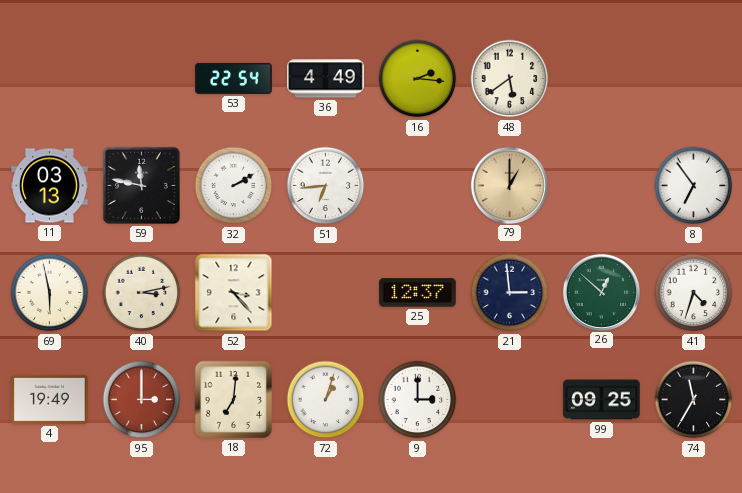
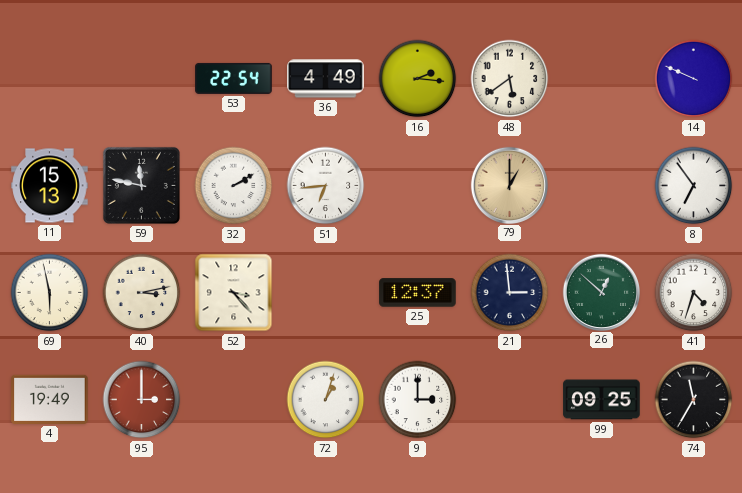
14: none -> 9:49 (694, 79)
11: 03:13 -> 15:13 (50, 186)
18: 7:01 -> none (233, 399)
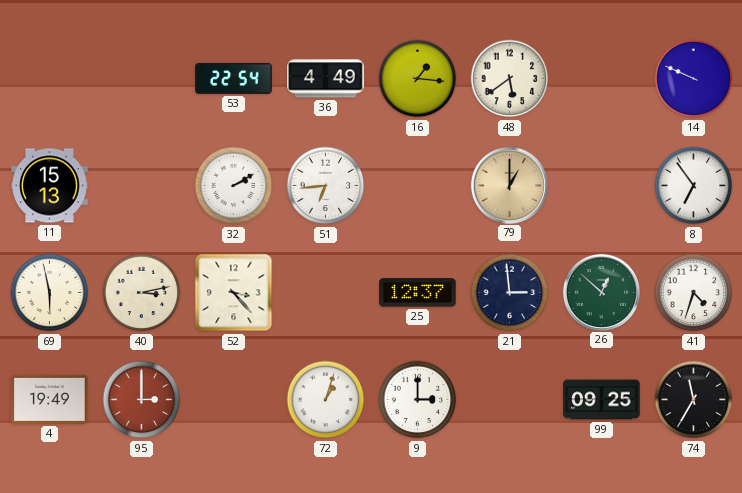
16: 2:16 -> 1:16 (418, 79)
59: 11:47 -> none (141, 185)
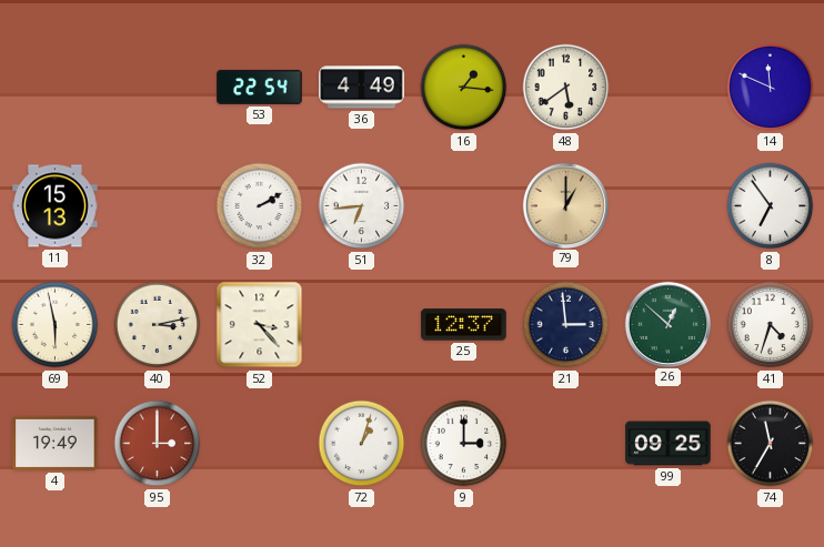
14: 9:49 -> 11:49 (771, 88)
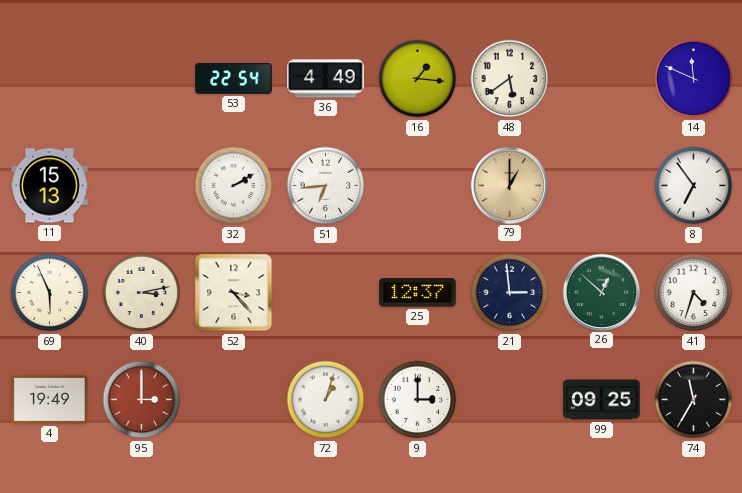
69: 5:58 -> 5:56 (50, 293)
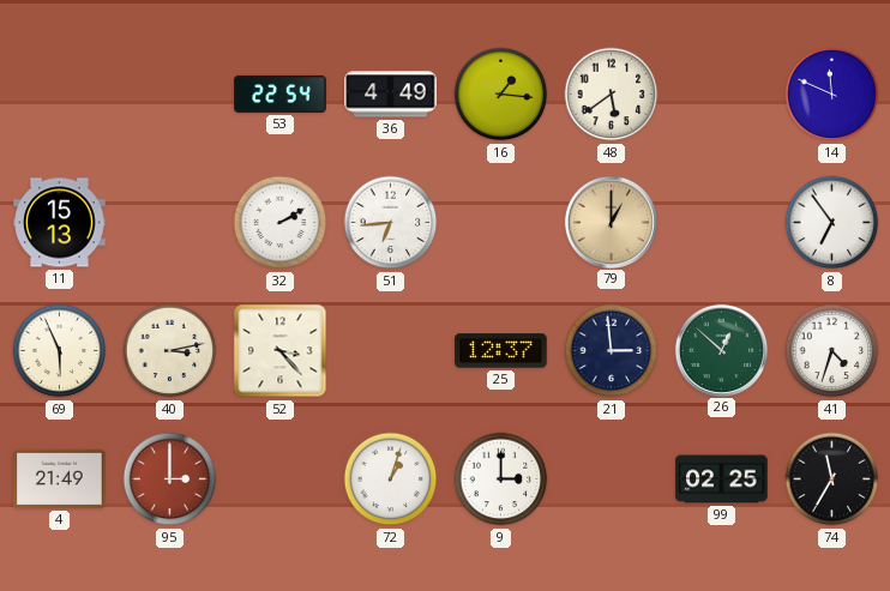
4: 19:49 -> 21:49 (60, 478)
99: 09:25 -> 02:25 (722, 480)
